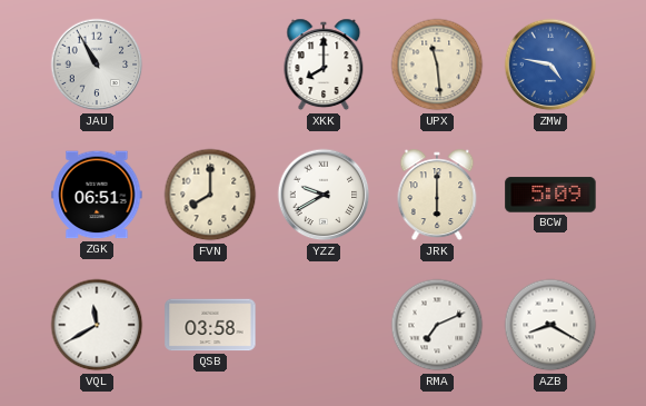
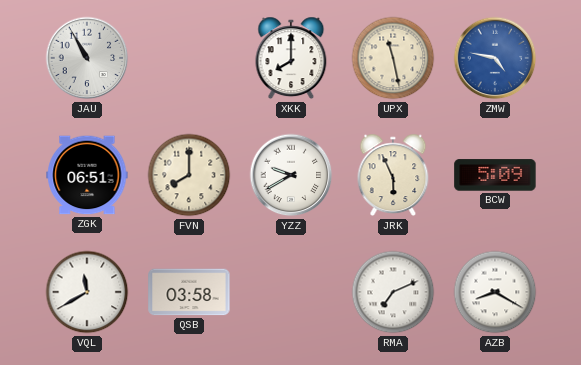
UPX: 11:29 -> 11:28 (393, 58)
JRK: 6:00 -> 5:56 (393, 175)
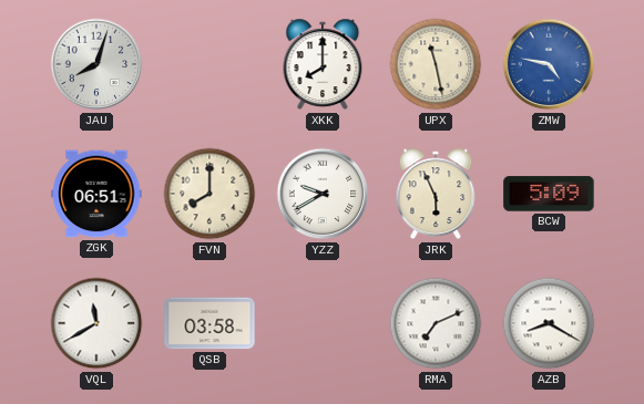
JAU: 10:55 -> 8:03 (96, 64)
